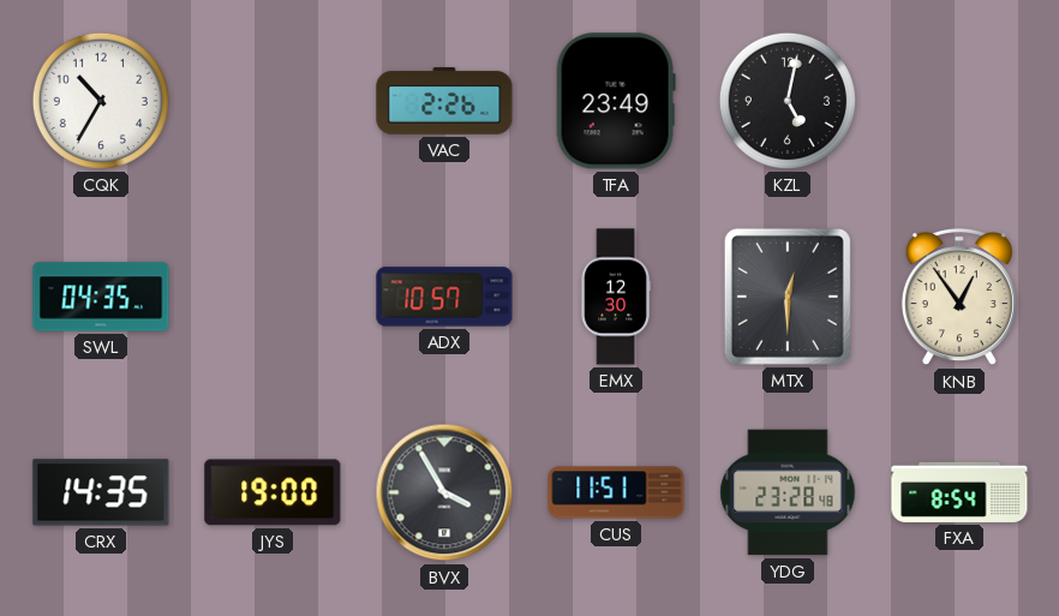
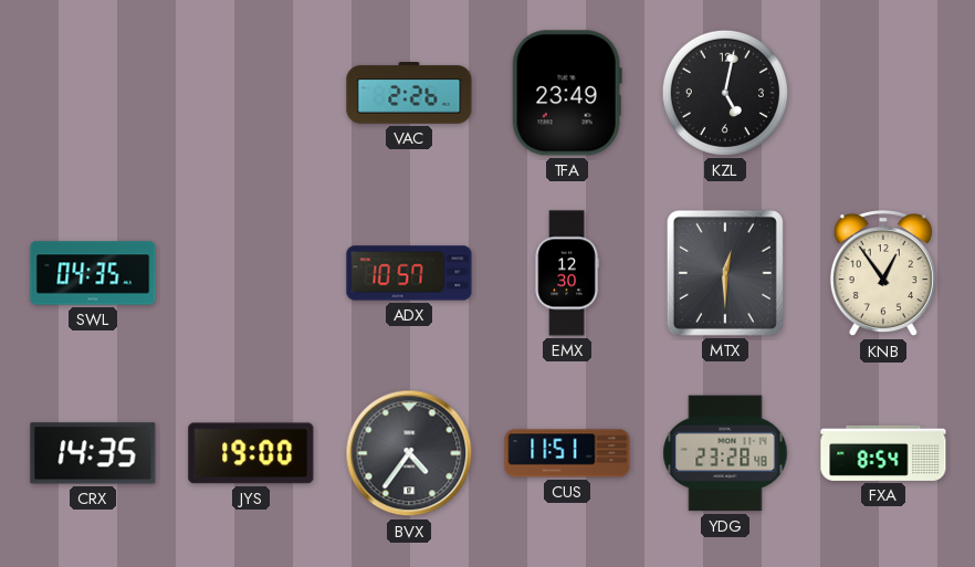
CQK: 10:35 -> none (101, 101)
BVX: 3:55 -> 4:36 (409, 453)
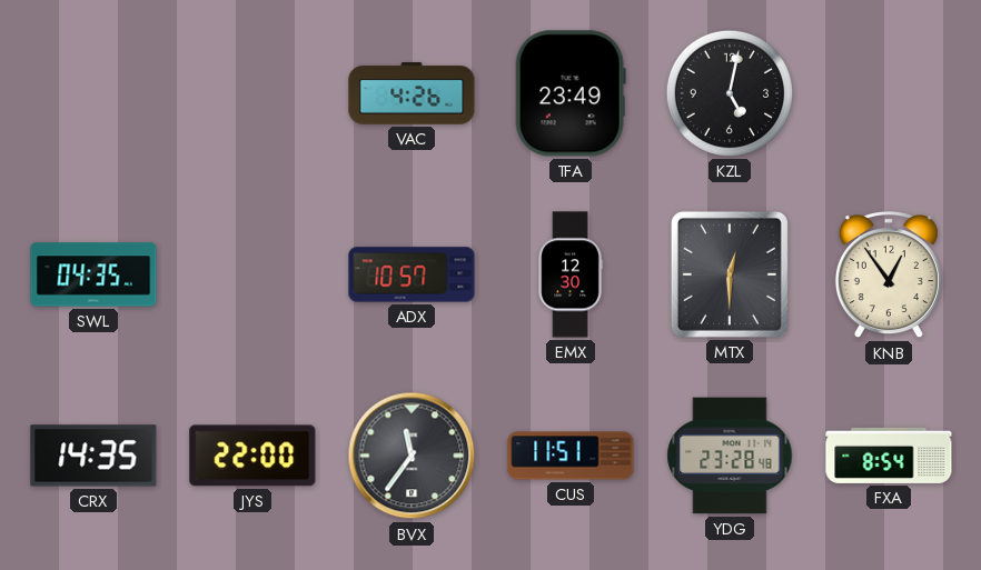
VAC: 2:26 -> 4:26 (412, 94)
JYS: 19:00 -> 22:00 (252, 456)
BVX: 4:36 -> 11:36 (412, 456)
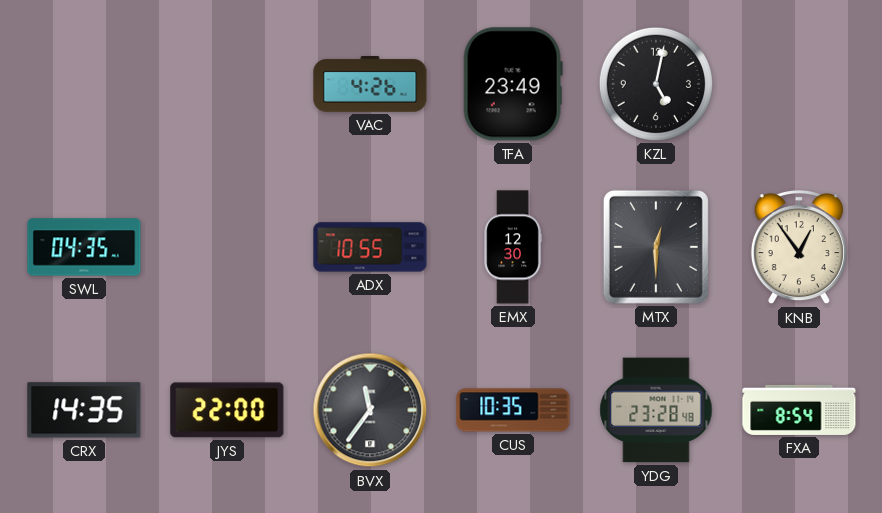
ADX: 10:57 -> 10:55 (370, 247)
CUS: 11:51 -> 10:35 (513, 410)
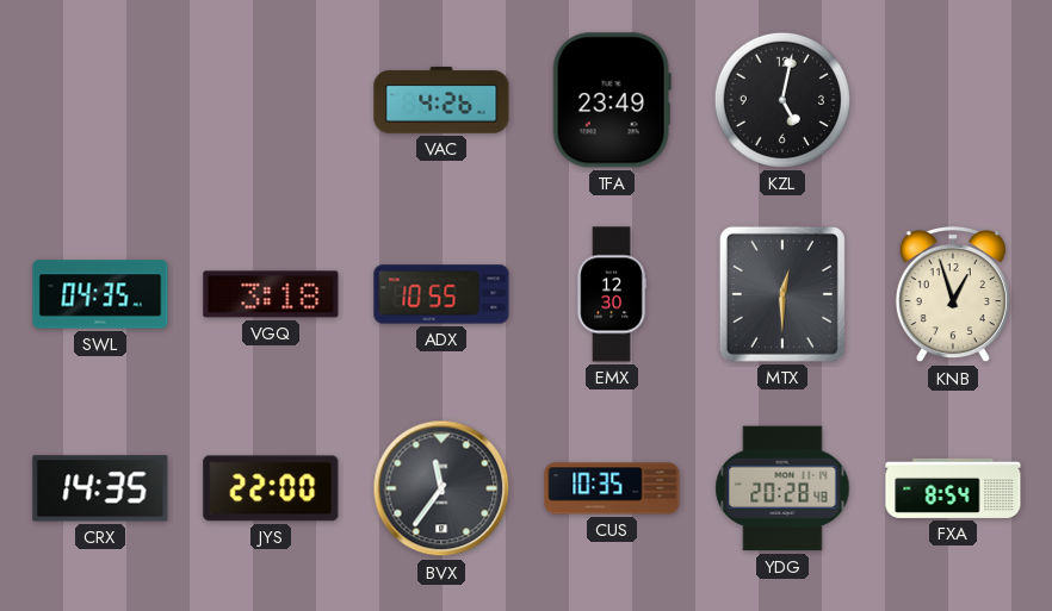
VGQ: none -> 3:18 (271, 294)
KNB: 12:54 -> 12:57 (953, 295)
YDG: 23:28 -> 20:28 (782, 488)
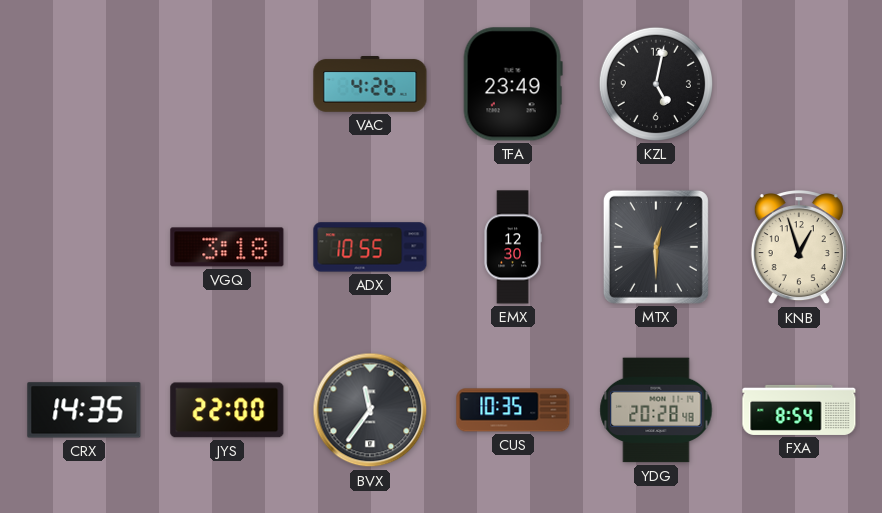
SWL: 04:35 -> none (100, 294)
